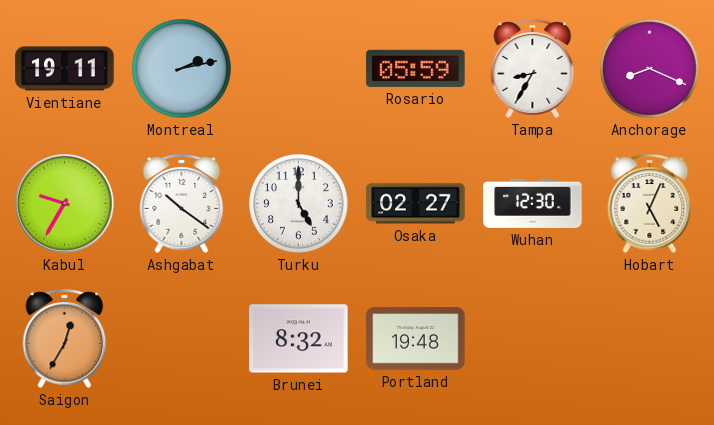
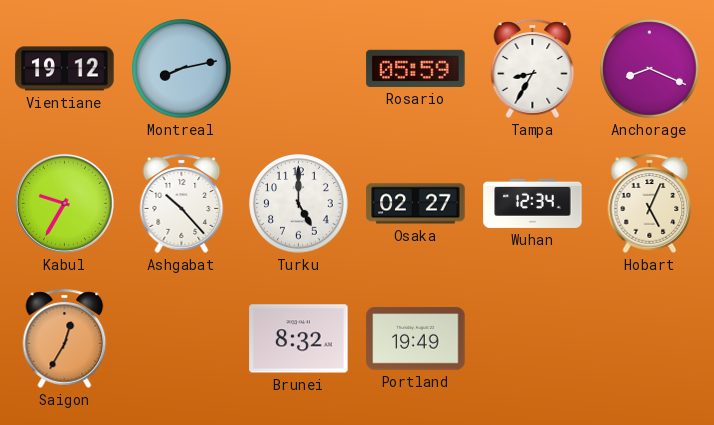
Vientiane: 19:11 -> 19:12 (65, 69)
Montreal: 2:13 -> 8:13 (182, 69)
Ashgabat: 10:21 -> 10:23 (182, 203)
Wuhan: 12:30 -> 12:34 (533, 203)
Portland: 19:48 -> 19:49 (416, 339)
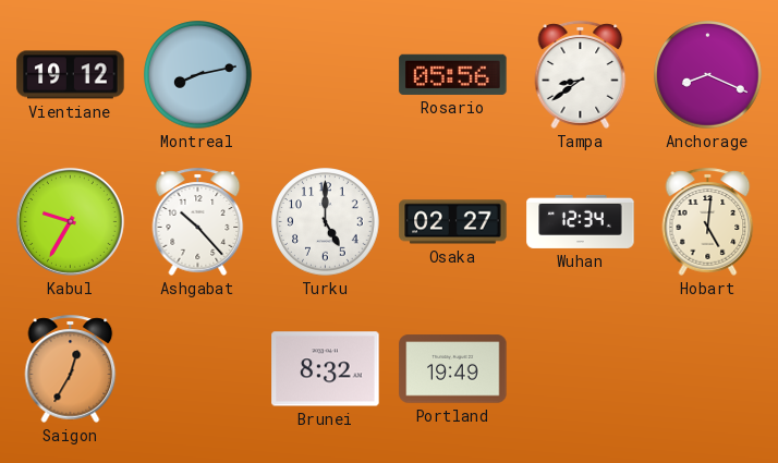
Rosario: 05:59 -> 05:56 (453, 74)
Tampa: 8:35 -> 8:39 (581, 74)
Hobart: 5:04 -> 5:01 (708, 221)
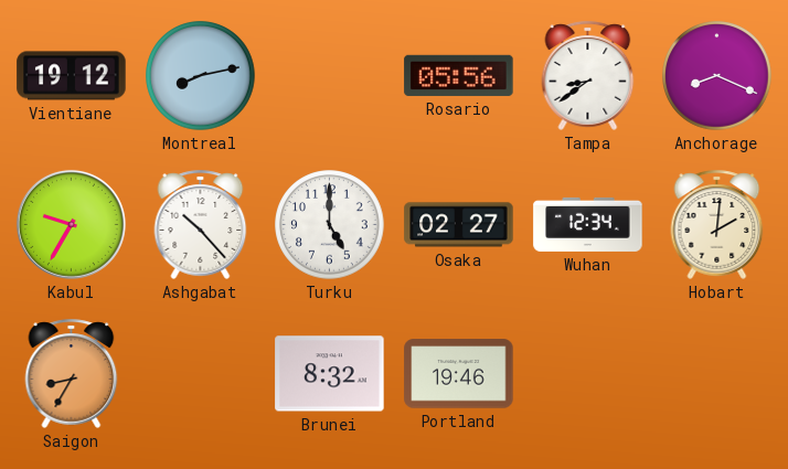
Hobart: 5:01 -> 2:01 (717, 224)
Saigon: 12:35 -> 8:35 (72, 373)
Portland: 19:49 -> 19:46 (459, 374)
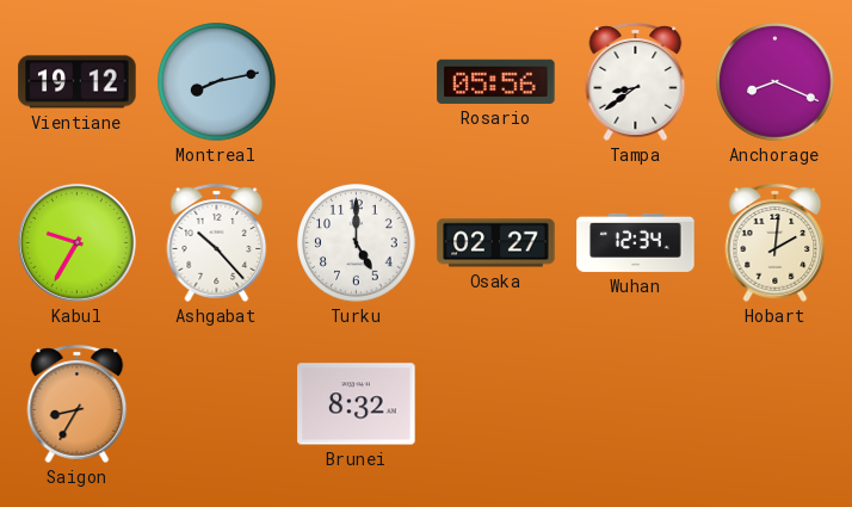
Portland: 19:46 -> none (459, 374)
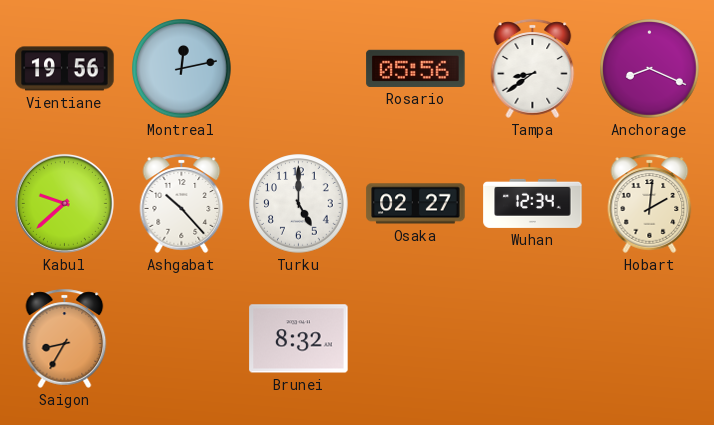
Vientiane: 19:12 -> 19:56 (65, 69)
Montreal: 8:13 -> 12:13 (182, 69)
Kabul: 9:35 -> 9:38 (64, 203)
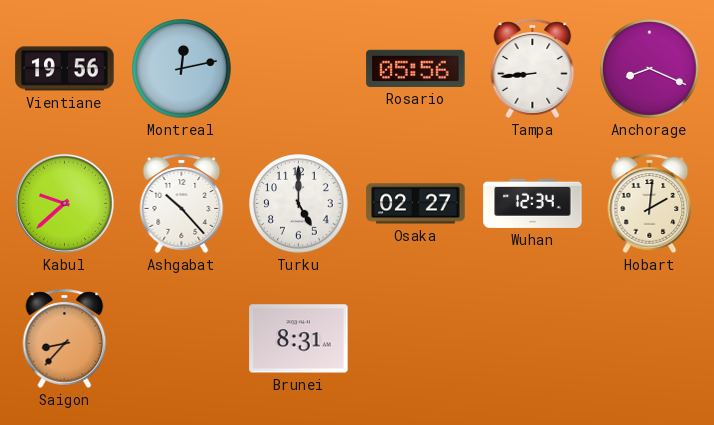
Tampa: 8:39 -> 8:44 (533, 68)
Saigon: 8:35 -> 8:37 (65, 338)
Brunei: 8:32 -> 8:31 (299, 339)
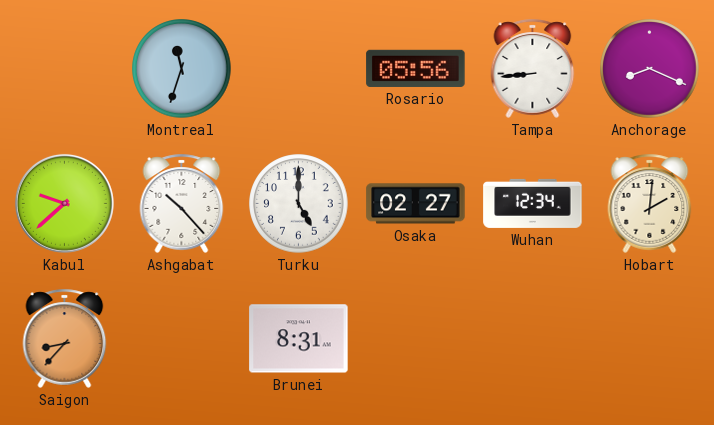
Vientiane: 19:56 -> none (65, 69)
Montreal: 12:13 -> 11:33 (182, 69)
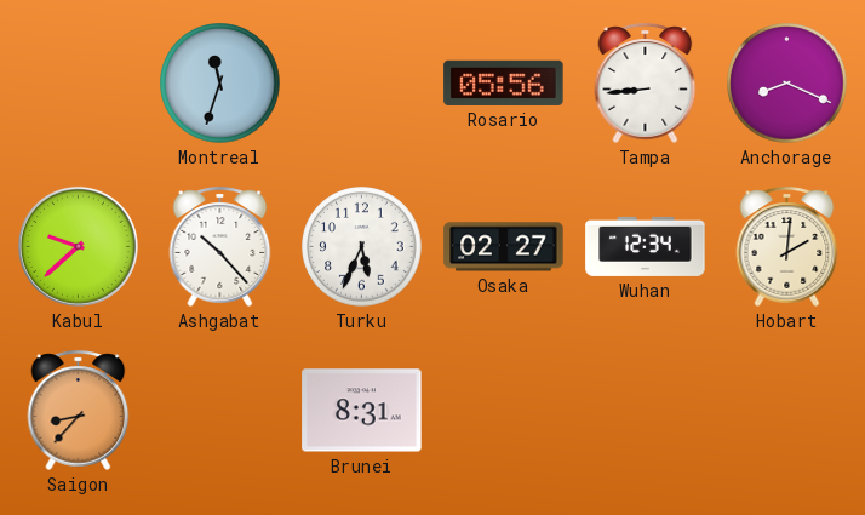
Turku: 5:00 -> 5:34 (362, 247)
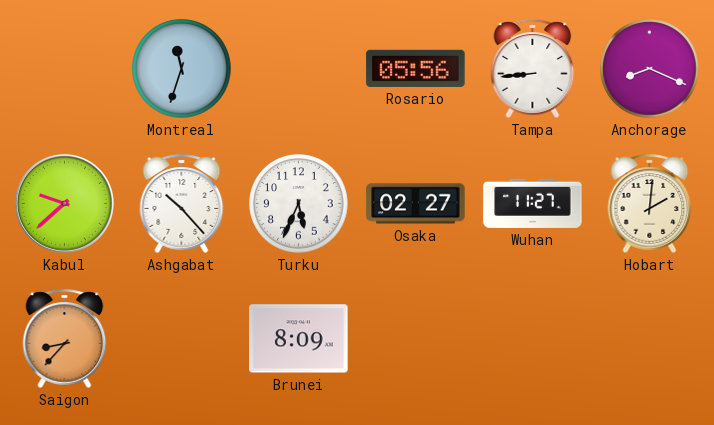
Wuhan: 12:34 -> 11:27 (533, 203)
Brunei: 8:31 -> 8:09 (299, 339)
